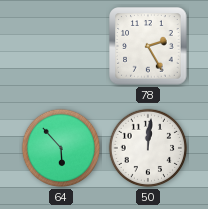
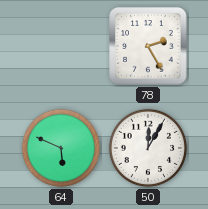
64: 5:53 -> 5:49 (61, 148)
50: 12:01 -> 12:05 (148, 148)
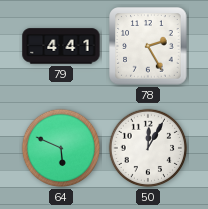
79: none -> 4:41 (61, 46)
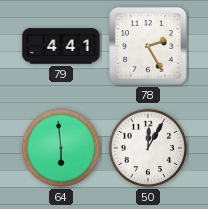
64: 5:49 -> 5:59 (61, 148)
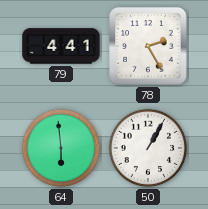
50: 12:05 -> 1:05 (148, 148)
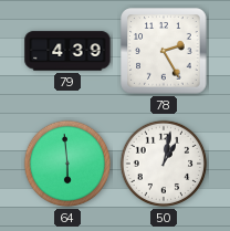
79: 4:41 -> 4:39 (67, 51)
50: 1:05 -> 1:02 (164, 164)
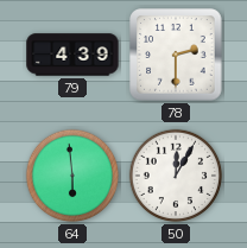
78: 2:25 -> 2:30 (176, 55)
50: 1:02 -> 12:05 (176, 176)
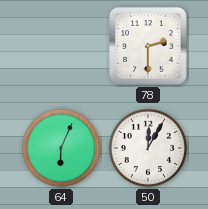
79: 4:39 -> none (72, 55)
64: 5:59 -> 6:04 (61, 148)
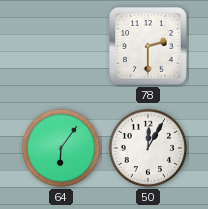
64: 6:04 -> 6:06 (61, 148)
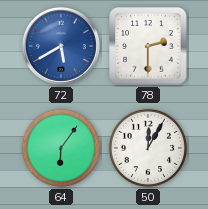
72: none -> 5:40 (61, 46)
